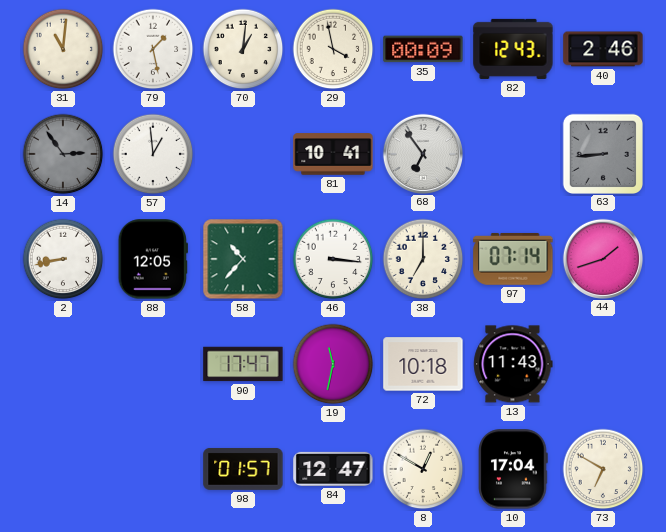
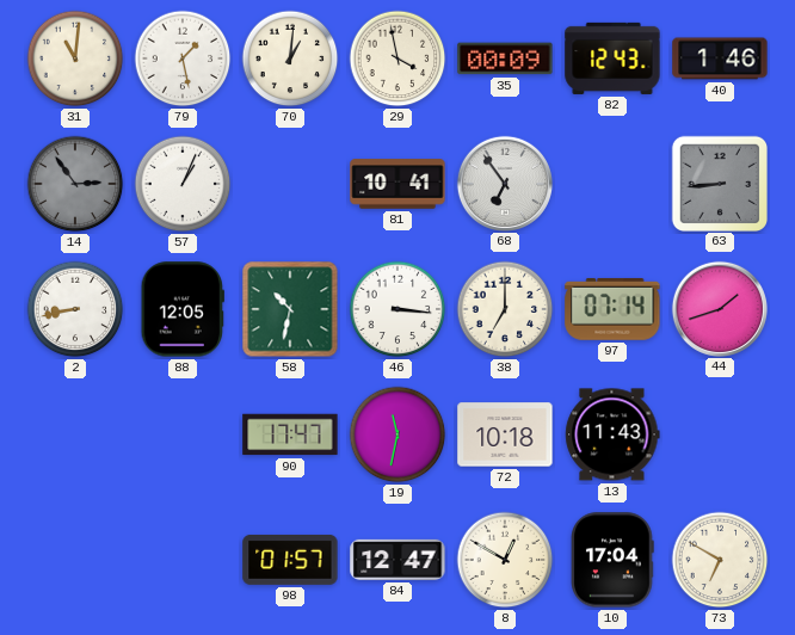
40: 2:46 -> 1:46 (720, 58)
57: 12:59 -> 1:04 (183, 184)
58: 10:37 -> 10:32 (290, 309)
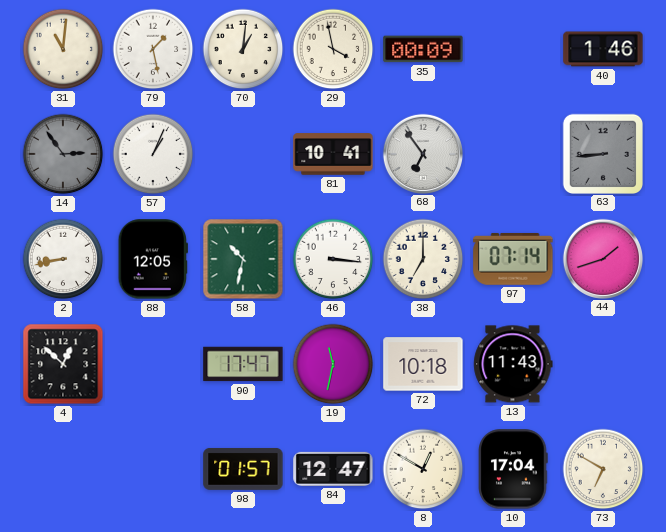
82: 12:43 -> none (612, 58)
4: none -> 12:52 (63, 364)
